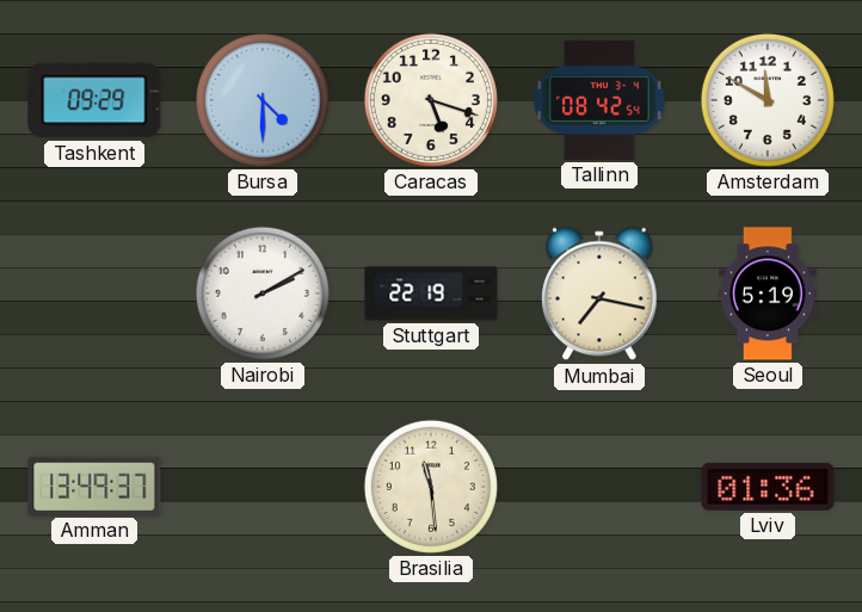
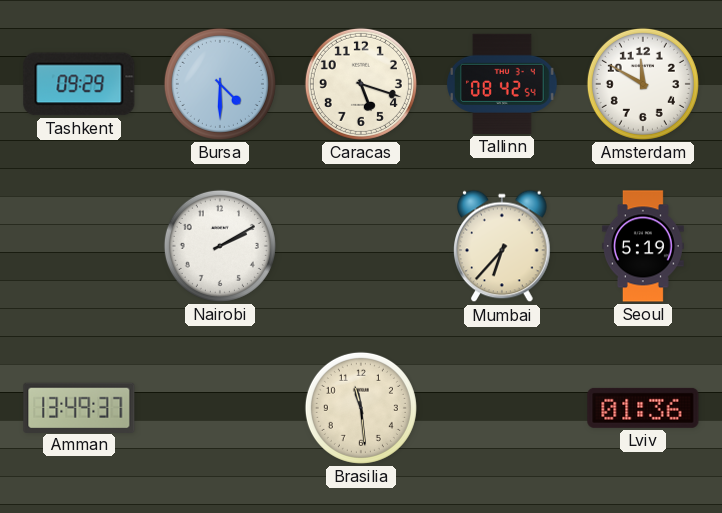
Stuttgart: 22:19 -> none (431, 293)
Mumbai: 7:17 -> 6:37 (502, 246)
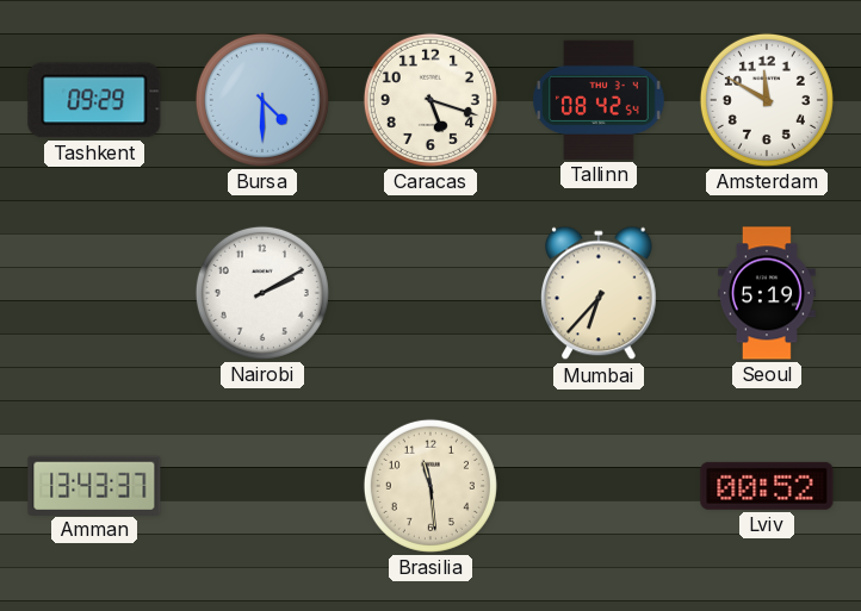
Amman: 13:49 -> 13:43 (94, 485)
Lviv: 01:36 -> 00:52 (767, 486)
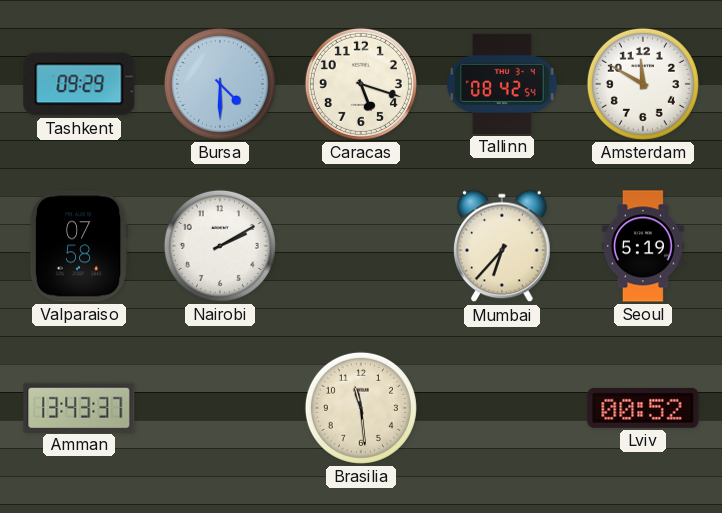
Valparaiso: none -> 07:58 (79, 246)
